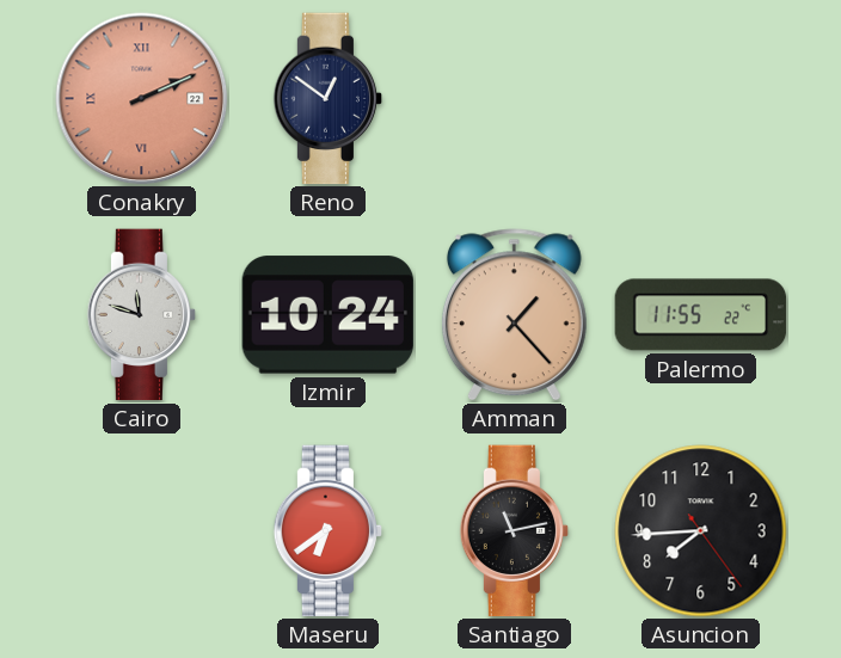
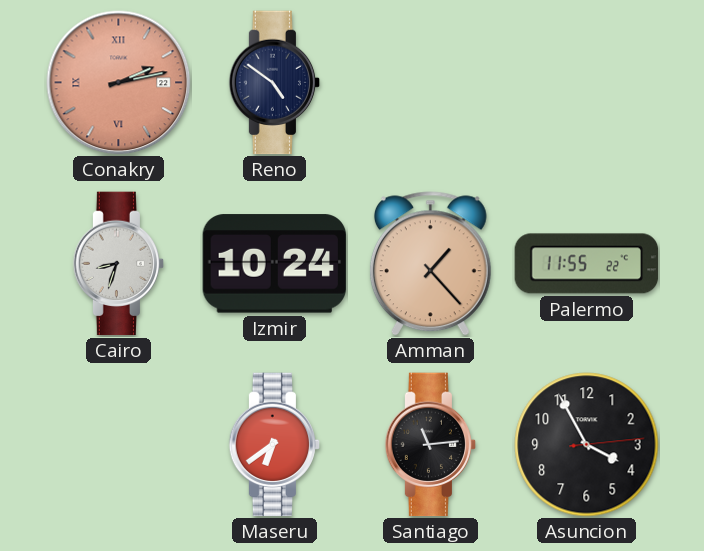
Conakry: 2:11 -> 2:13 (119, 83)
Reno: 12:51 -> 4:51 (275, 83)
Cairo: 11:48 -> 8:33 (119, 264)
Santiago: 11:13 -> 11:14 (431, 445)
Asuncion: 7:44 -> 3:55 (587, 445)
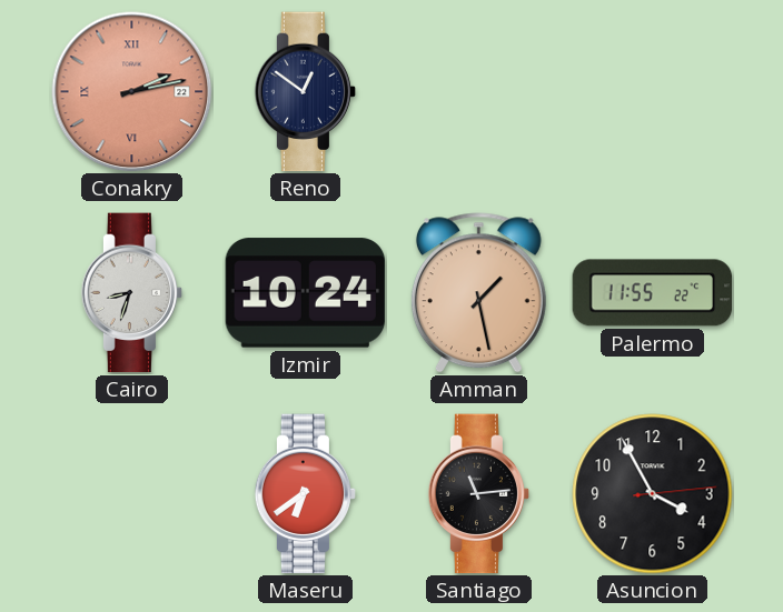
Reno: 4:51 -> 12:51 (306, 92)
Amman: 1:23 -> 1:28 (478, 293)
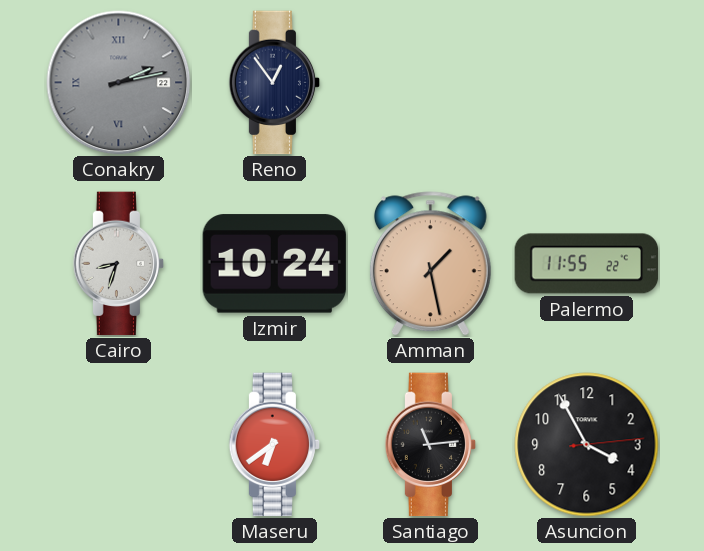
Conakry dial: salmon -> grey (119, 83)
Reno: 12:51 -> 12:54 (275, 83)
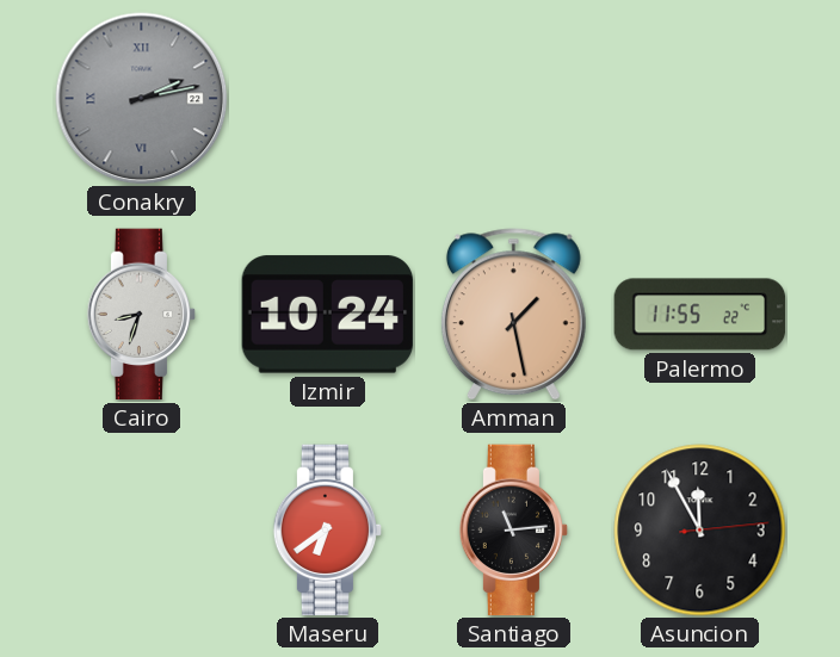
Reno: 12:54 -> none (275, 83)
Asuncion: 3:55 -> 11:55 (700, 531)
